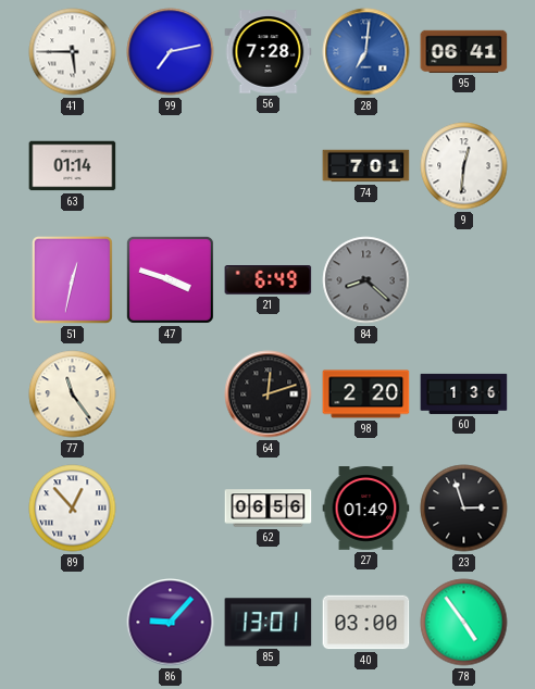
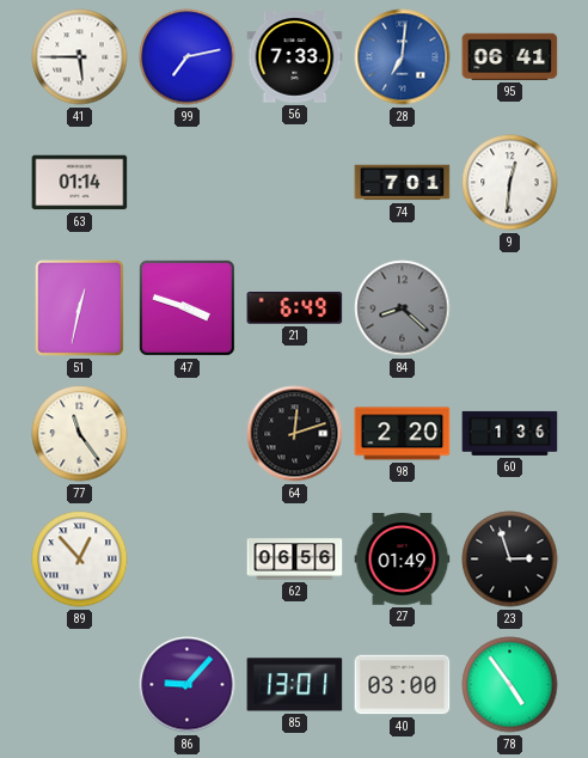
56: 7:28 -> 7:33 (295, 57)
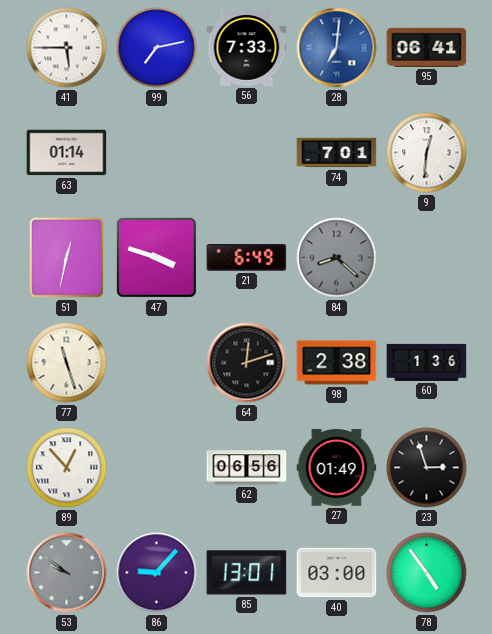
77: 11:24 -> 11:27 (67, 363)
98: 2:20 -> 2:38 (337, 363)
53: none -> 9:51 (67, 573)
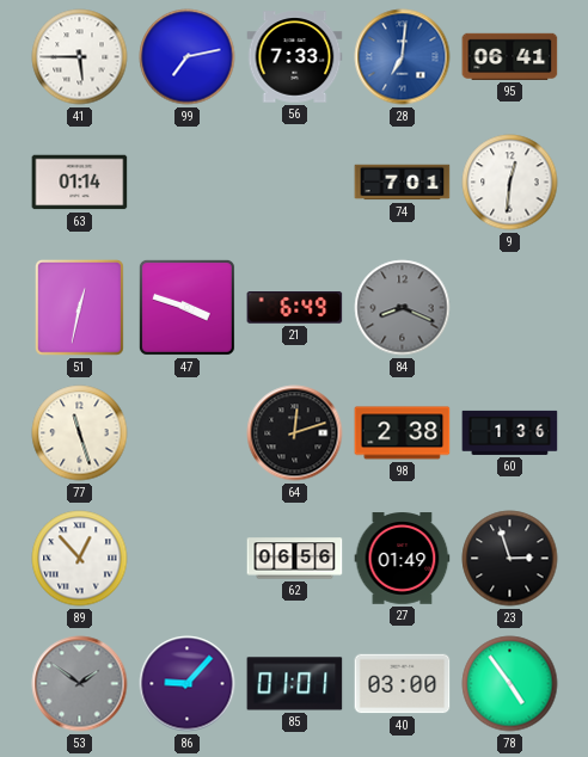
84: 8:22 -> 8:19 (403, 308)
53: 9:51 -> 1:51 (80, 684)
85: 13:01 -> 01:01 (295, 684)
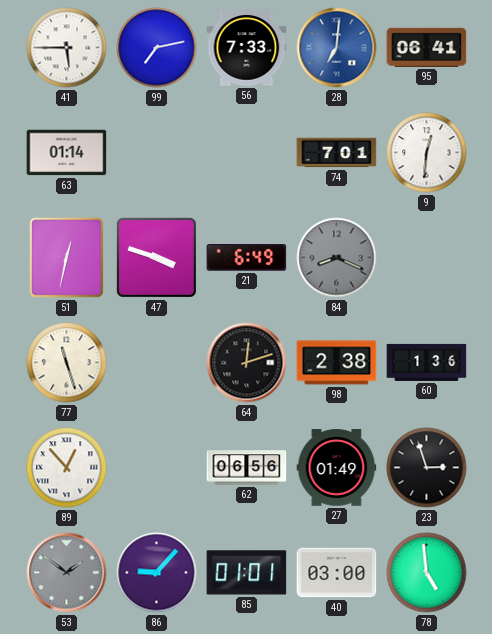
78: 4:54 -> 4:59 (427, 573)
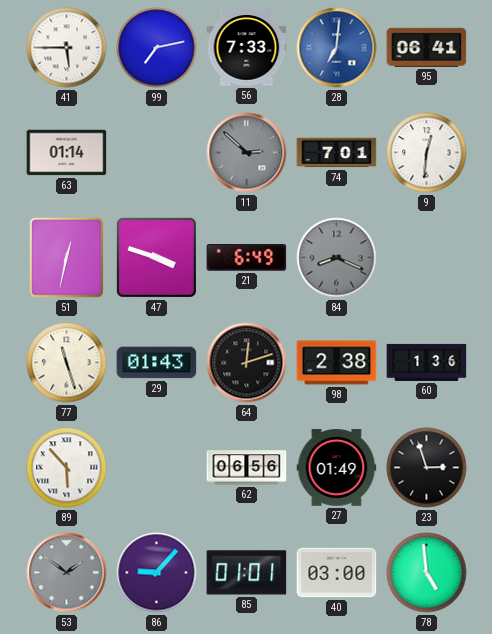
11: none -> 2:52 (247, 153)
29: none -> 01:43 (157, 363)
89: 12:53 -> 5:53 (67, 468)
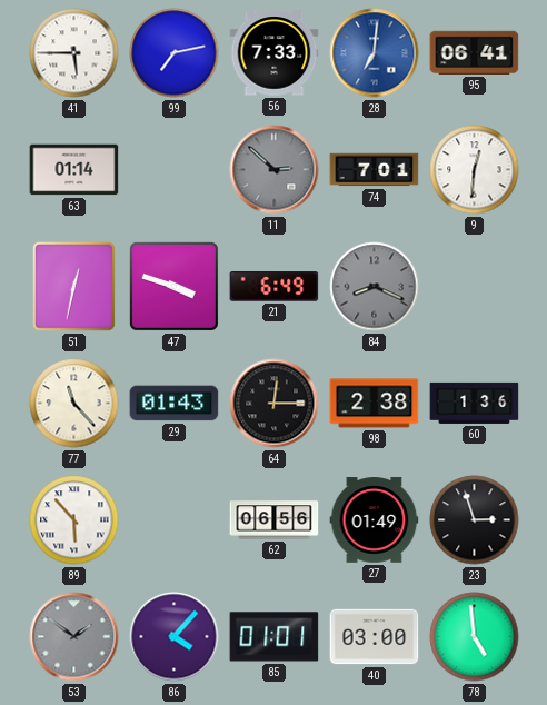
77: 11:27 -> 11:23 (74, 404)
64: 12:12 -> 12:15 (275, 404)
86: 9:07 -> 4:07 (175, 637)
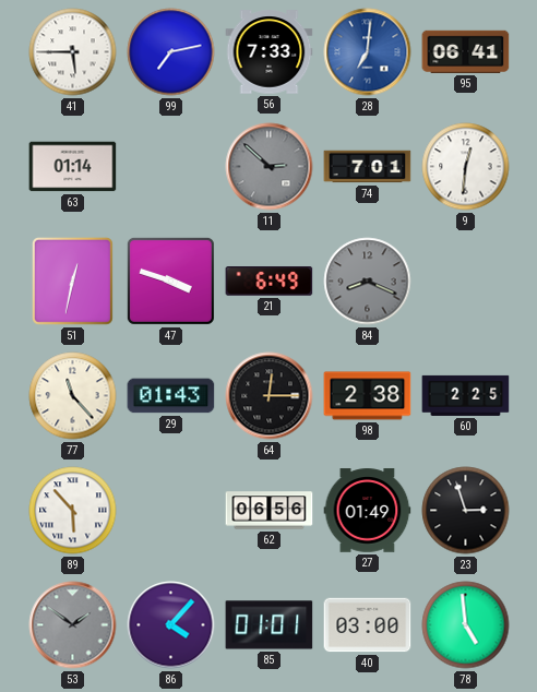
60: 1:36 -> 2:25 (466, 395)
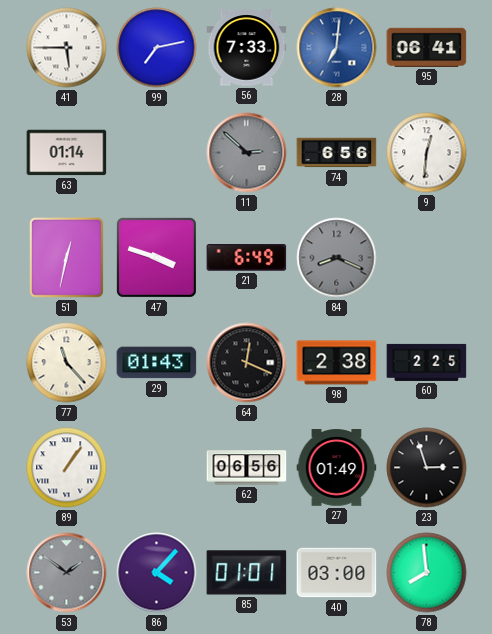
74: 7:01 -> 6:56 (337, 153)
64: 12:15 -> 12:19 (247, 363)
89: 5:53 -> 1:06 (67, 468)
78: 4:59 -> 7:59 (427, 573)
